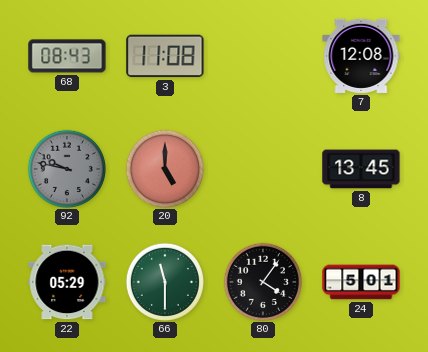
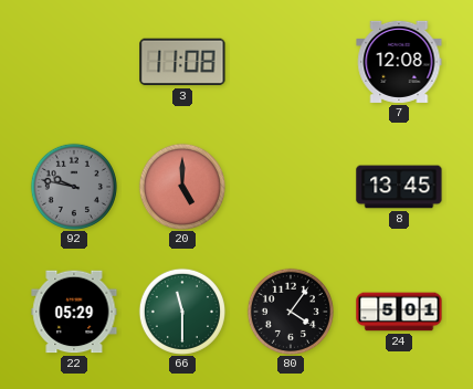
68: 08:43 -> none (67, 56)
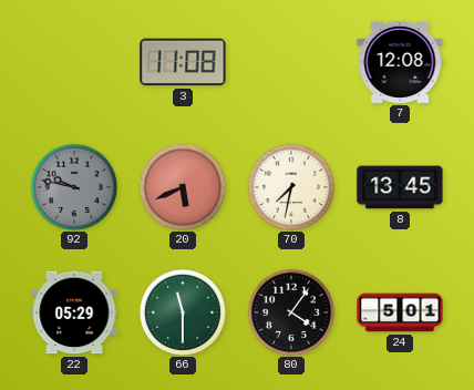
20: 5:00 -> 5:41 (182, 186)
70: none -> 7:32 (290, 186)
